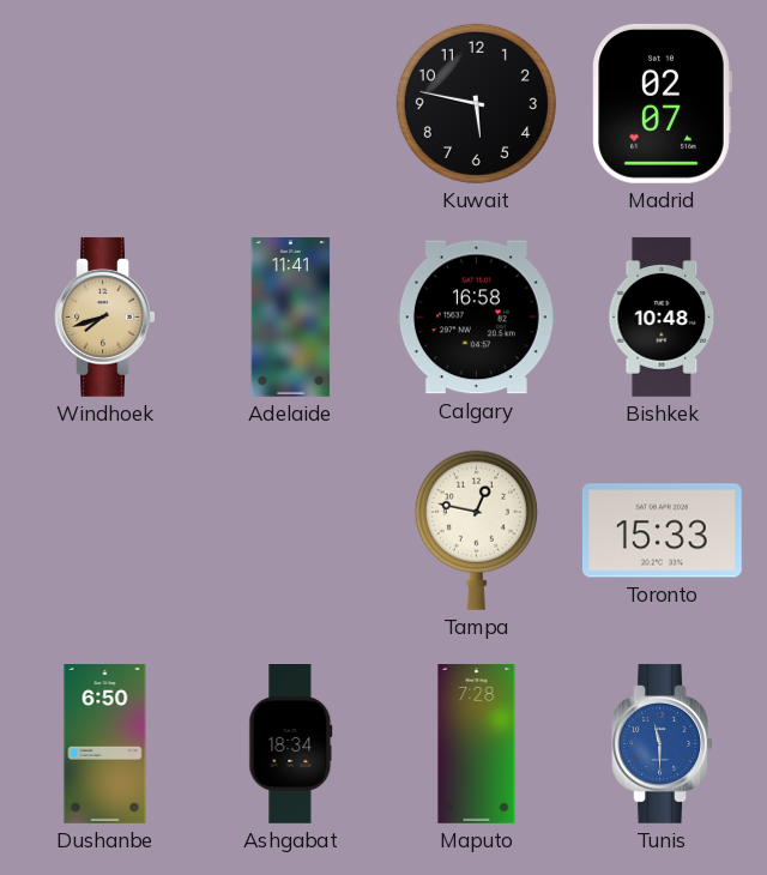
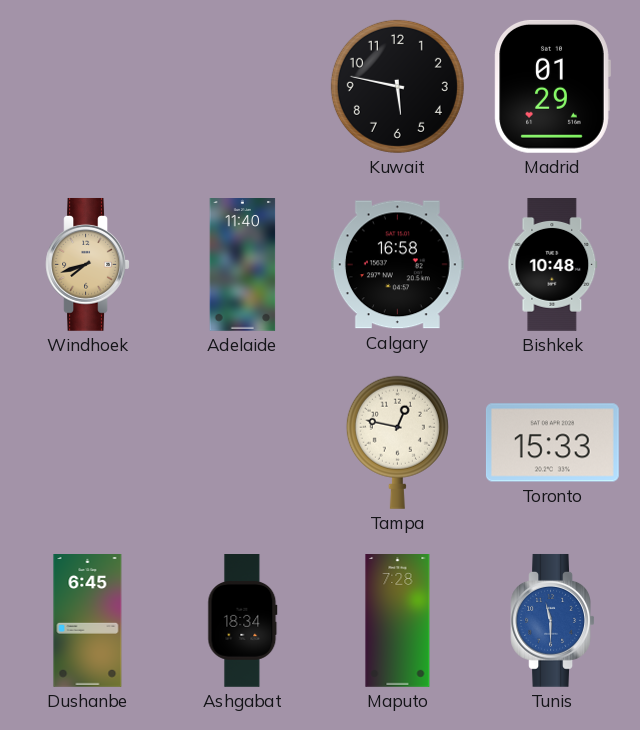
Madrid: 02:07 -> 01:29 (552, 86)
Adelaide: 11:41 -> 11:40 (243, 265)
Dushanbe: 6:50 -> 6:45 (88, 621)
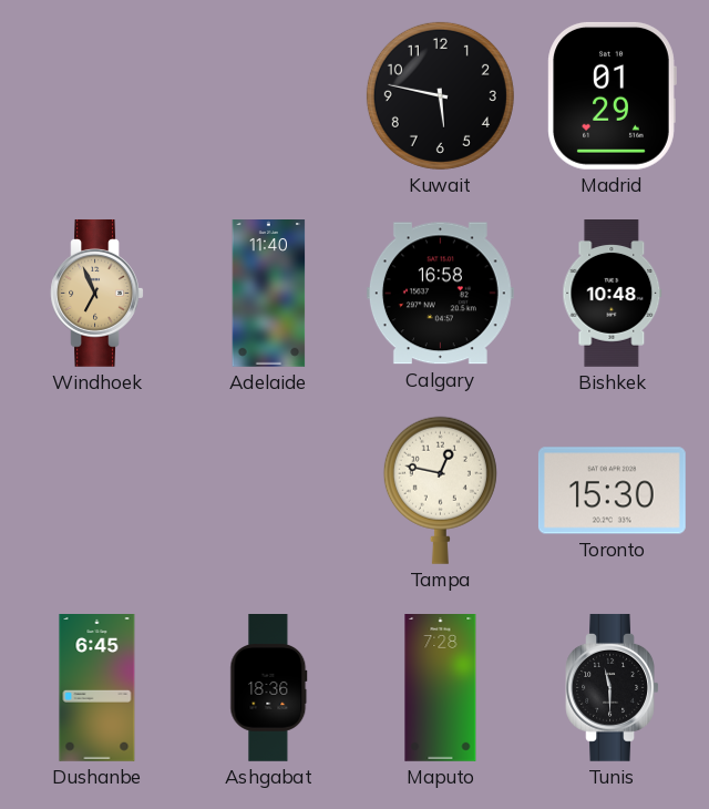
Windhoek: 7:42 -> 6:56 (97, 293)
Toronto: 15:33 -> 15:30 (612, 491)
Ashgabat: 18:34 -> 18:36 (269, 688)
Tunis dial: blue -> black (613, 687)
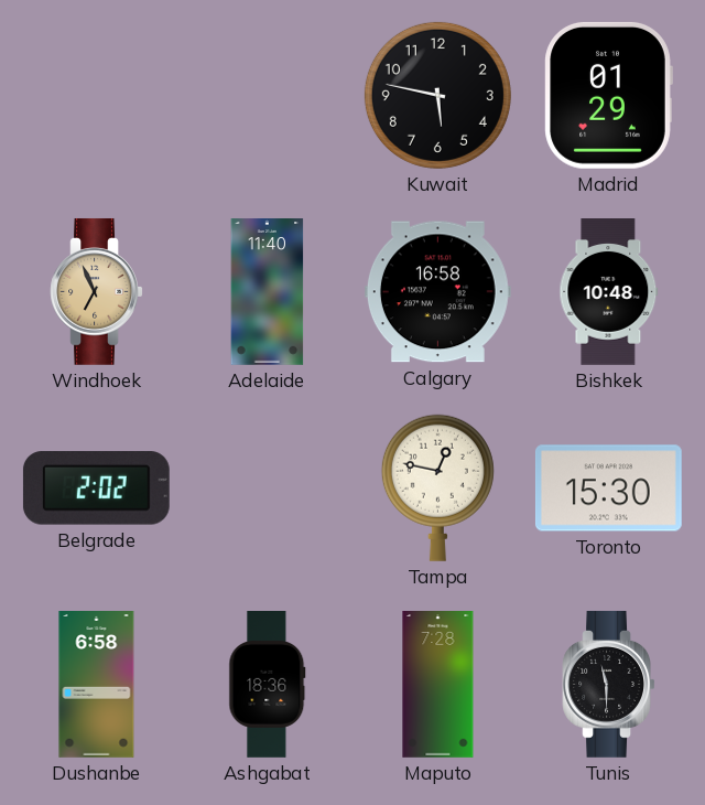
Belgrade: none -> 2:02 (96, 489)
Dushanbe: 6:45 -> 6:58 (97, 685)
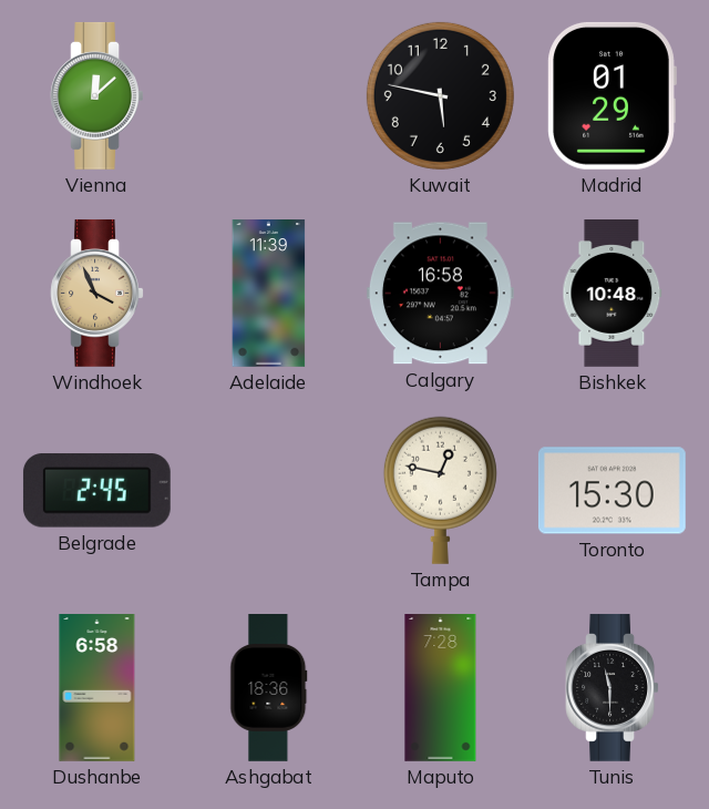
Vienna: none -> 12:08 (97, 95)
Windhoek: 6:56 -> 3:56 (97, 293)
Adelaide: 11:40 -> 11:39 (269, 294)
Belgrade: 2:02 -> 2:45 (96, 491)
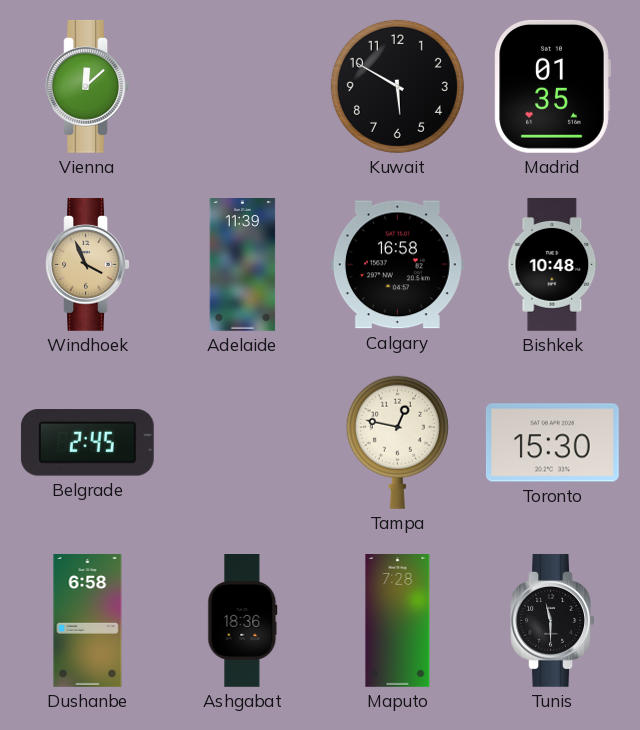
Kuwait: 5:47 -> 5:50 (397, 86)
Madrid: 01:29 -> 01:35 (552, 86)
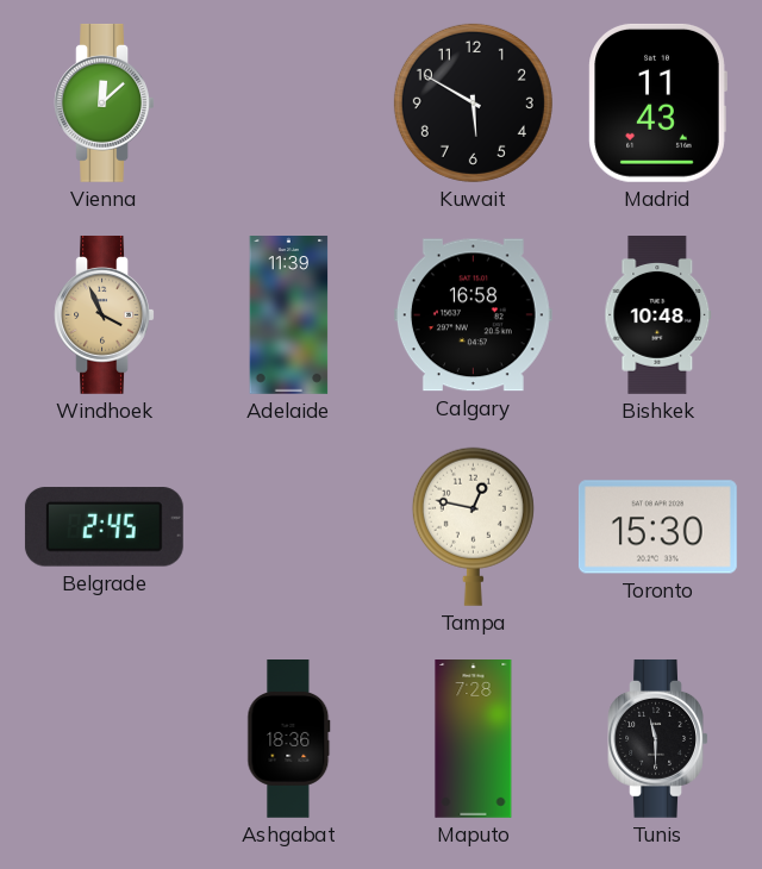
Madrid: 01:35 -> 11:43 (657, 102)
Dushanbe: 6:58 -> none (88, 621)
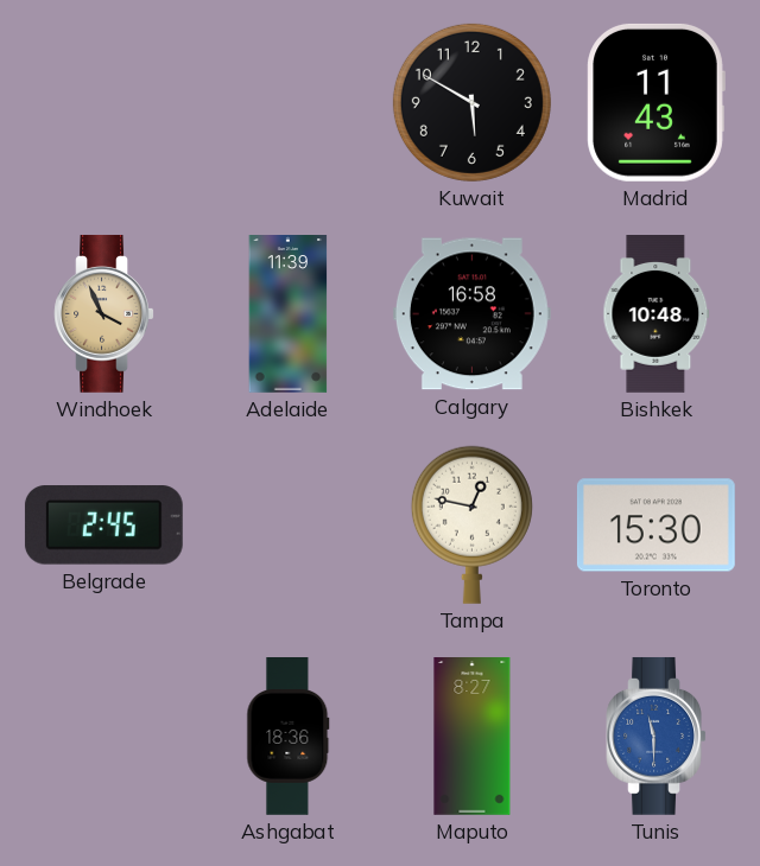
Vienna: 12:08 -> none (105, 102)
Maputo: 7:28 -> 8:27 (473, 737)
Tunis dial: black -> blue (657, 736)
